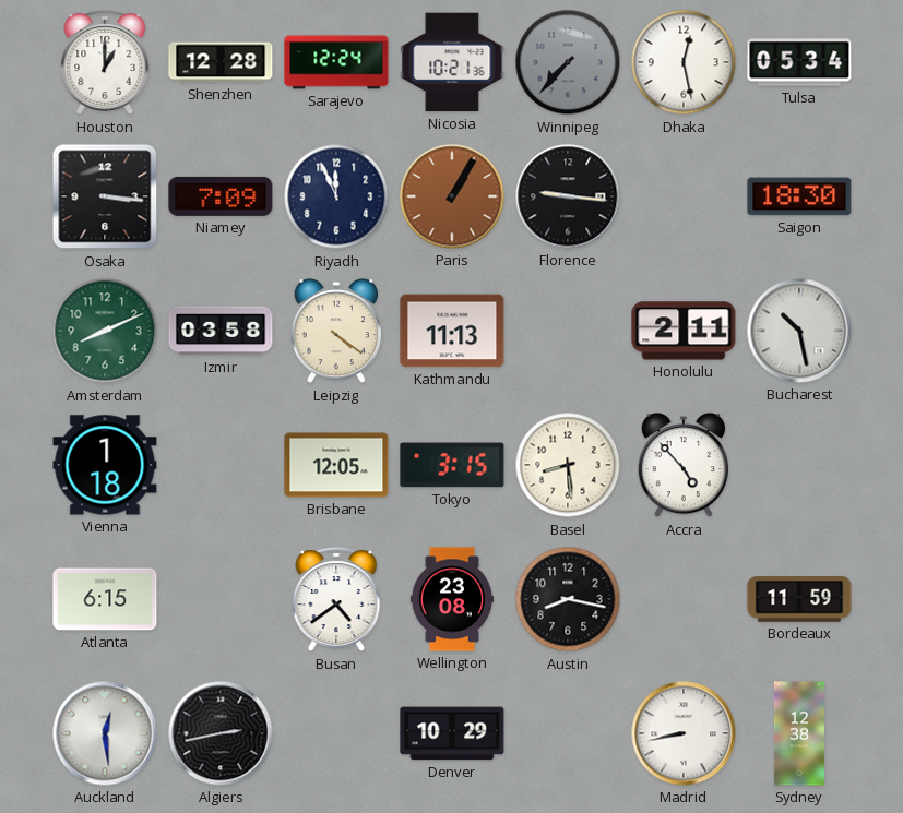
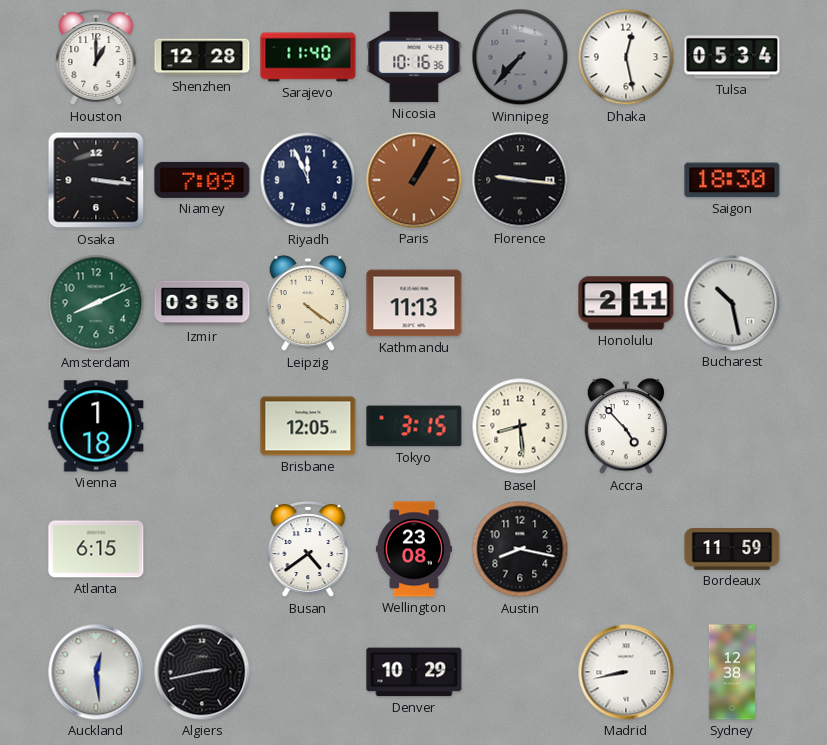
Sarajevo: 12:24 -> 11:40 (308, 57)
Nicosia: 10:21 -> 10:16 (414, 57)
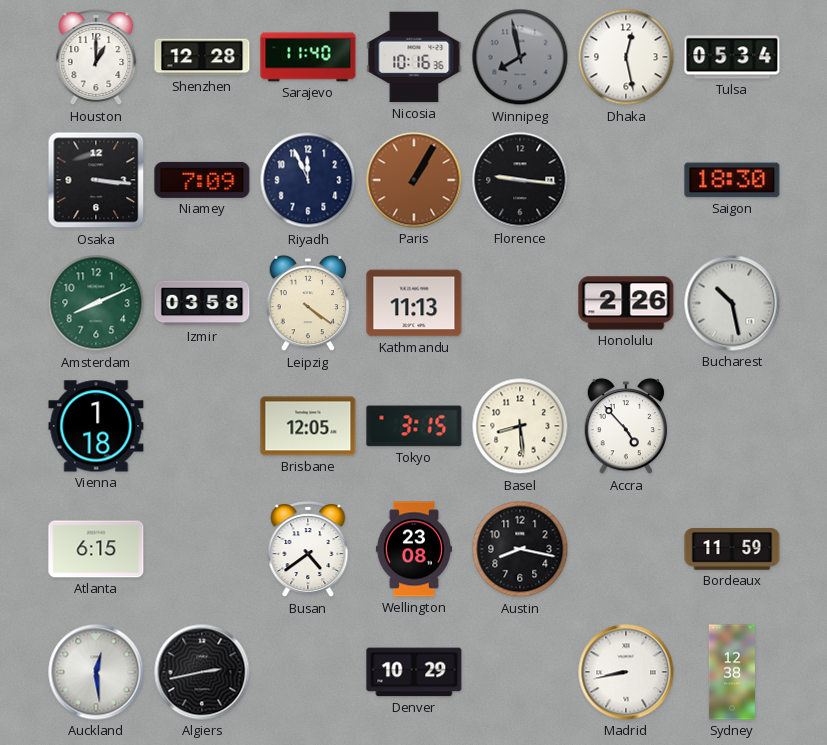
Winnipeg: 7:37 -> 7:58 (520, 57)
Honolulu: 2:11 -> 2:26 (626, 303)
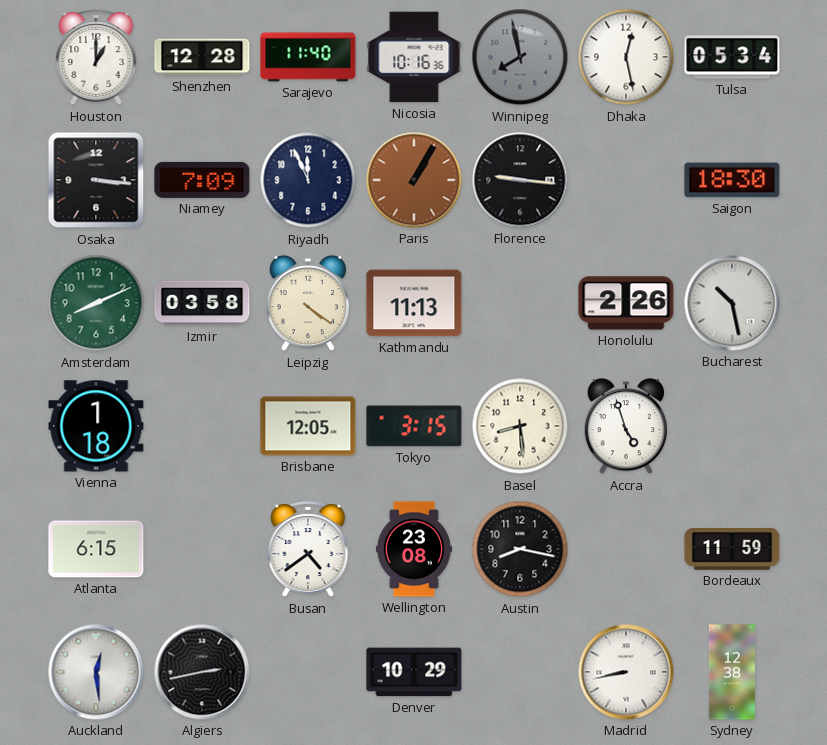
Accra: 4:53 -> 4:57 (626, 426)
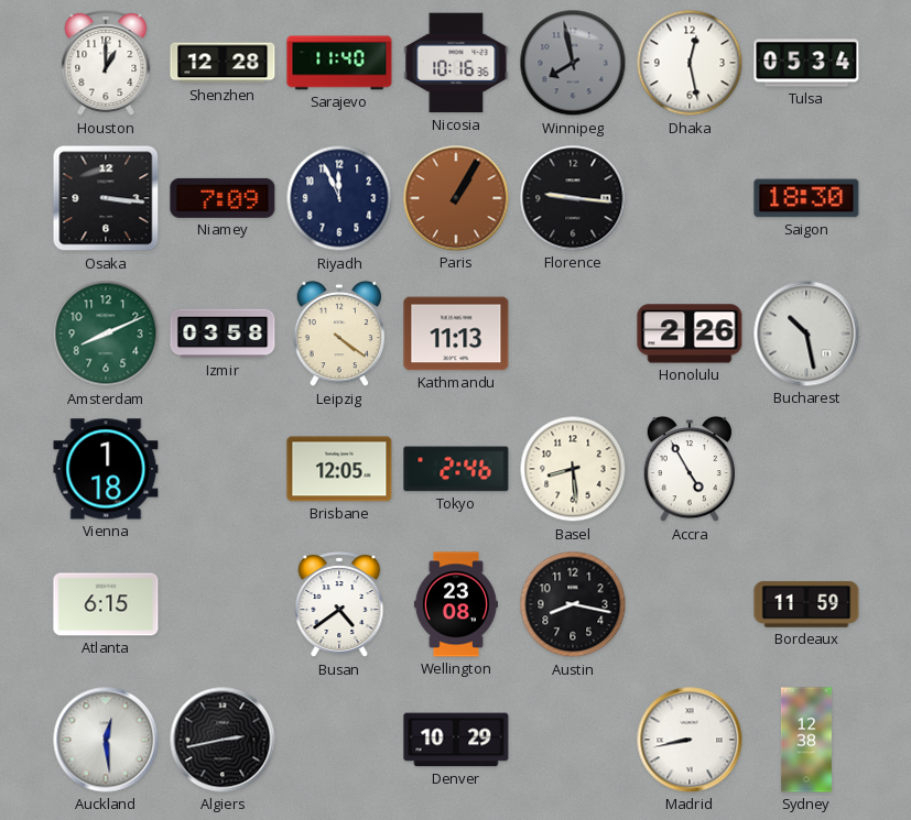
Tokyo: 3:15 -> 2:46 (456, 469)
Accra: 4:57 -> 4:55 (690, 469)
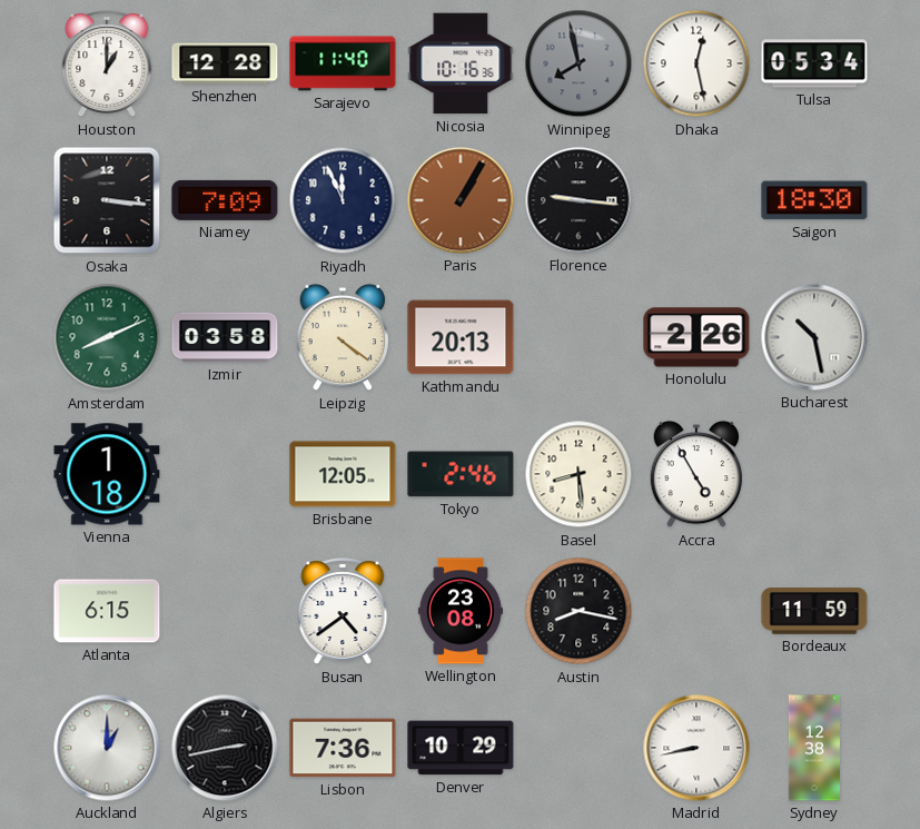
Kathmandu: 11:13 -> 20:13 (461, 337)
Auckland: 12:29 -> 1:00 (107, 748)
Lisbon: none -> 7:36 (343, 748)
